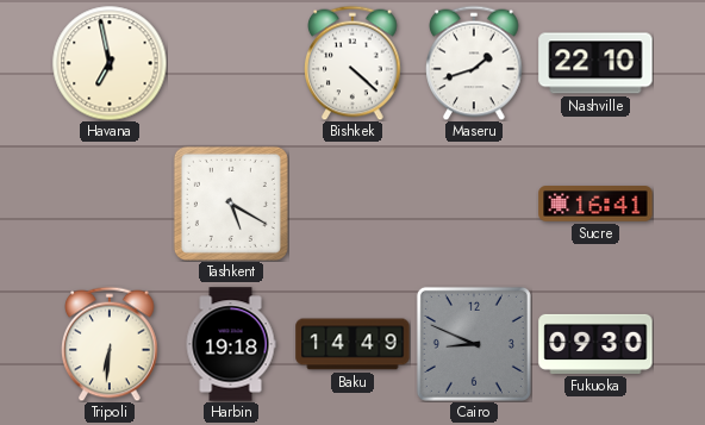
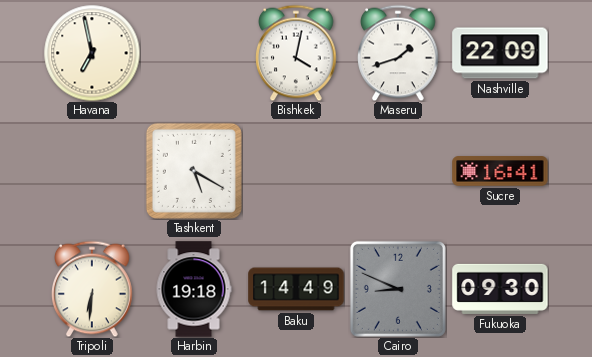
Bishkek: 4:22 -> 4:02 (297, 53)
Nashville: 22:10 -> 22:09 (500, 53)
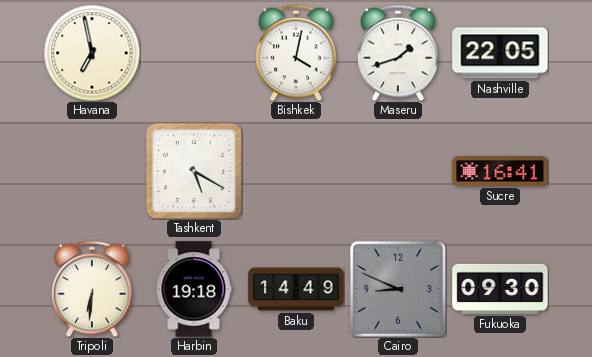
Nashville: 22:09 -> 22:05 (500, 53)
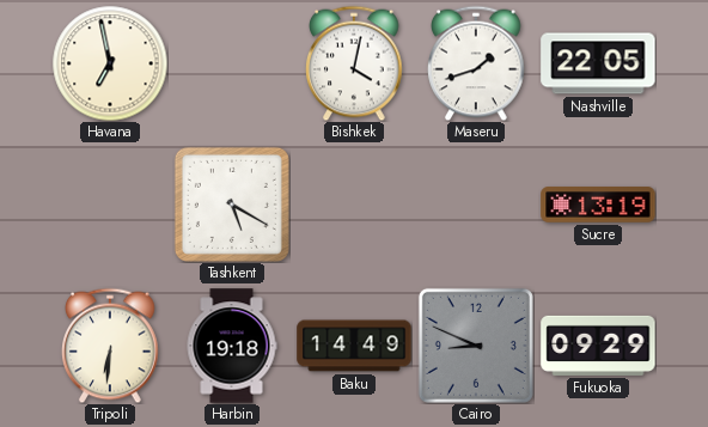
Sucre: 16:41 -> 13:19 (598, 205)
Fukuoka: 09:30 -> 09:29 (598, 346)
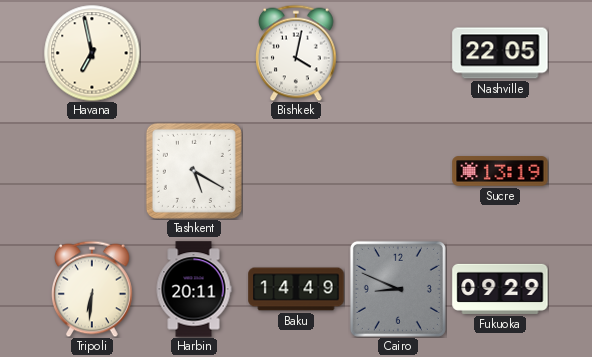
Maseru: 1:42 -> none (477, 63)
Harbin: 19:18 -> 20:11 (194, 289)
